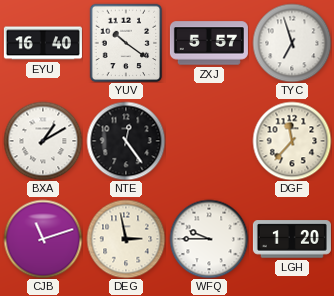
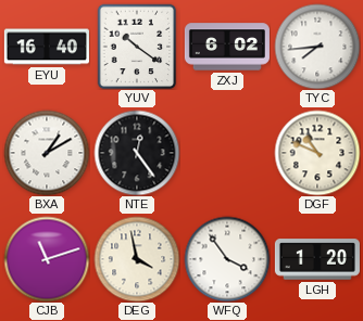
ZXJ: 5:57 -> 6:02 (227, 47)
TYC: 6:57 -> 7:44 (317, 47)
DGF: 11:37 -> 10:49 (317, 153)
DEG: 2:58 -> 3:58 (137, 259)
WFQ: 9:45 -> 3:54 (227, 259)
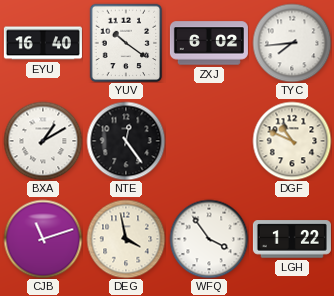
LGH: 1:20 -> 1:22 (292, 239)
